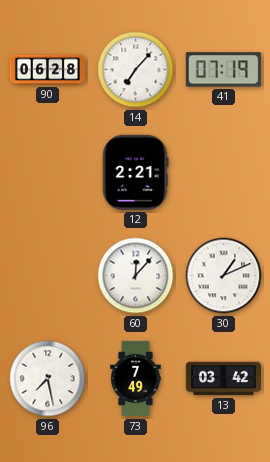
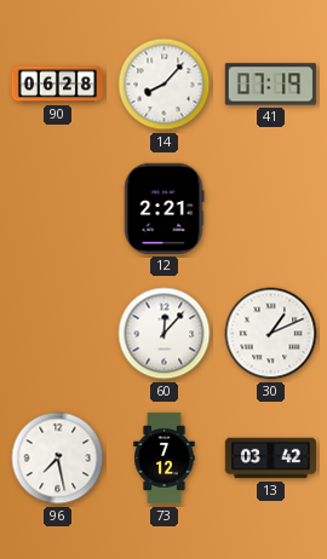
14: 7:07 -> 8:07 (165, 85)
73: 7:49 -> 7:12 (165, 459)
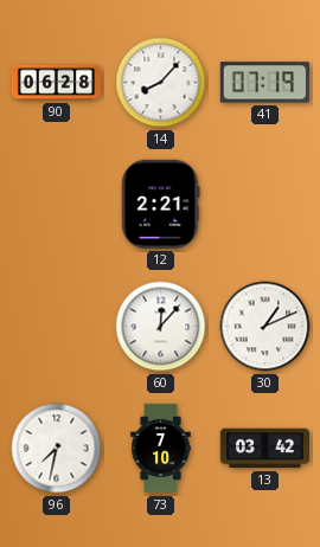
96: 7:28 -> 7:32 (57, 449)
73: 7:12 -> 7:10 (161, 449)
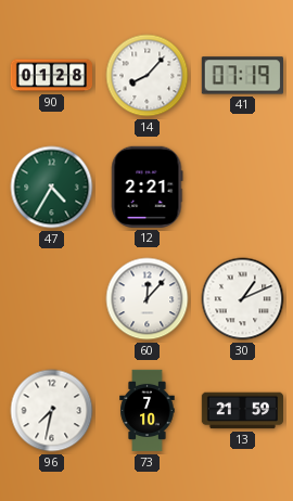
90: 06:28 -> 01:28 (51, 76)
47: none -> 4:35 (52, 188)
13: 03:42 -> 21:59 (242, 411)
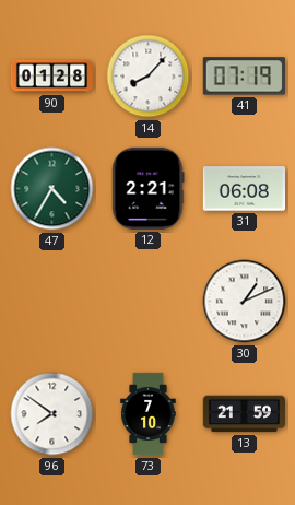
31: none -> 06:08 (244, 189)
60: 12:07 -> none (148, 299)
96: 7:32 -> 7:51 (52, 414)
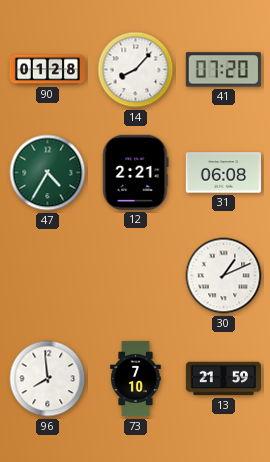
41: 07:19 -> 07:20 (223, 70)
96: 7:51 -> 7:59 (48, 379)
